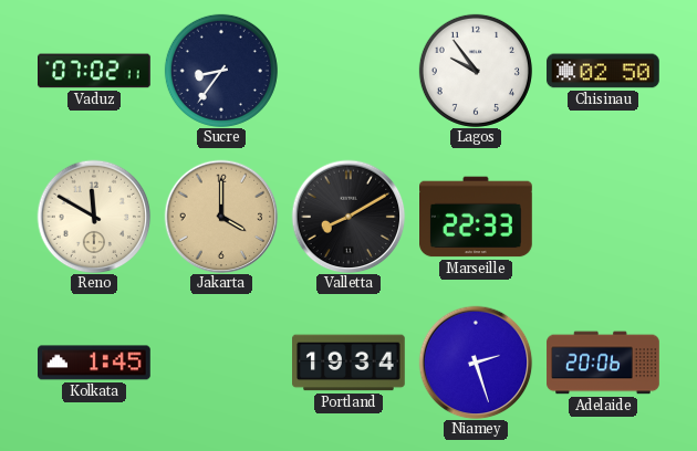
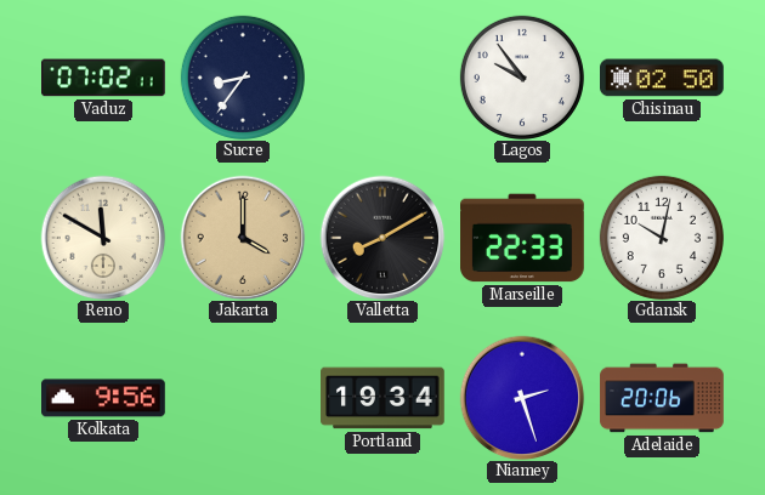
Gdansk: none -> 10:02 (662, 238)
Kolkata: 1:45 -> 9:56 (104, 398)
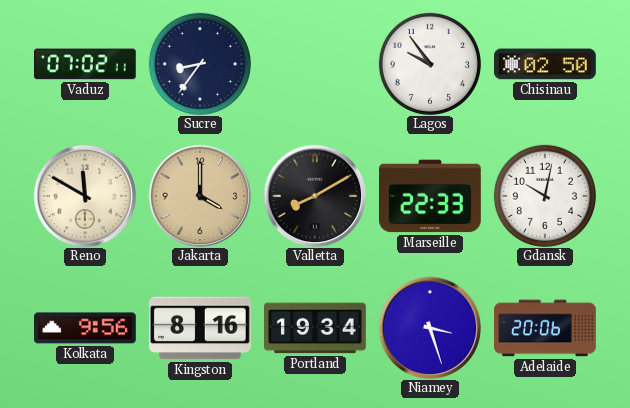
Kingston: none -> 8:16 (201, 328)
Niamey: 2:27 -> 3:27 (430, 328)
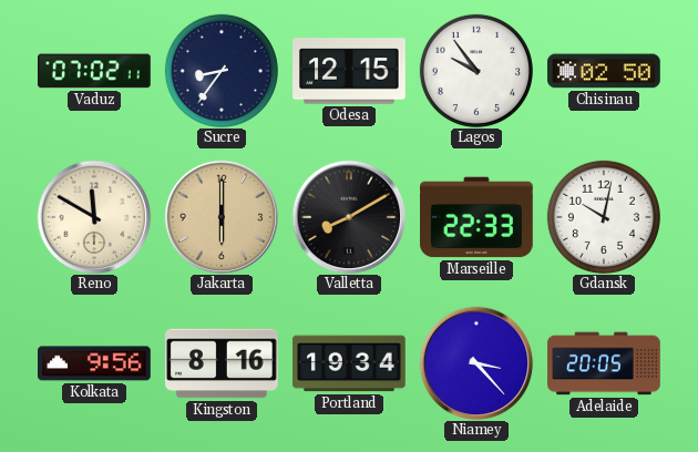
Odesa: none -> 12:15 (350, 71)
Jakarta: 4:00 -> 6:00 (222, 217)
Niamey: 3:27 -> 3:23 (476, 363)
Adelaide: 20:06 -> 20:05 (604, 363)
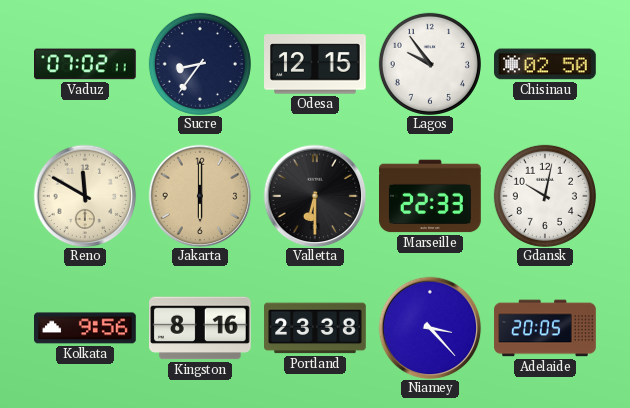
Valletta: 8:10 -> 6:30 (315, 196)
Portland: 19:34 -> 23:38 (316, 328)
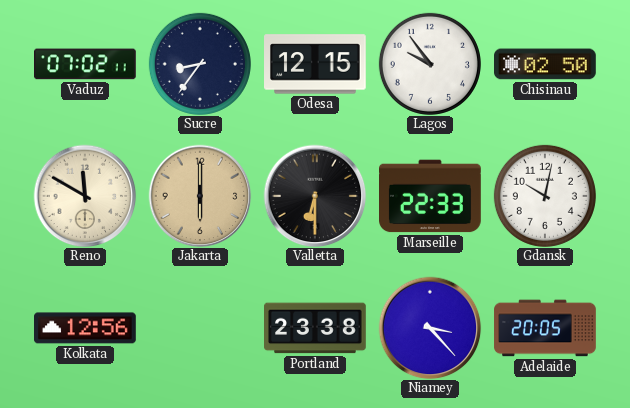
Kolkata: 9:56 -> 12:56 (86, 328)
Kingston: 8:16 -> none (201, 328)
